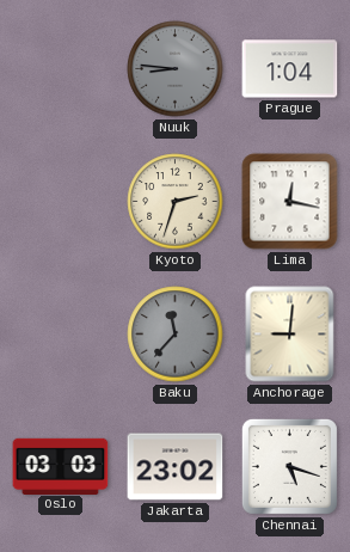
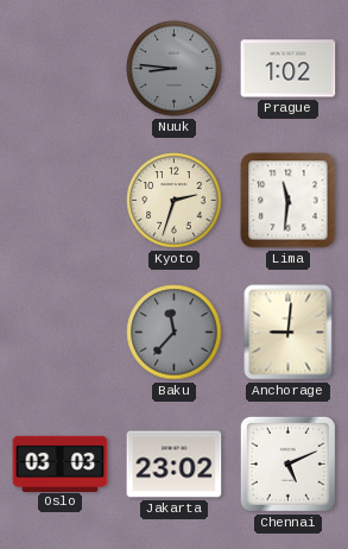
Prague: 1:04 -> 1:02 (289, 69)
Lima: 12:17 -> 11:31 (289, 201)
Chennai: 5:18 -> 5:11 (287, 463)
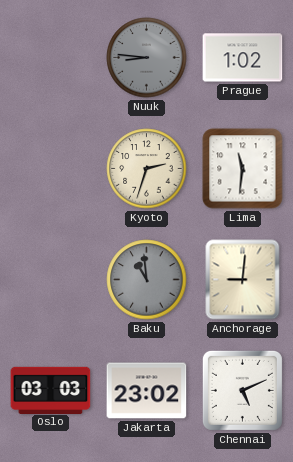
Baku: 11:37 -> 10:59 (147, 280)
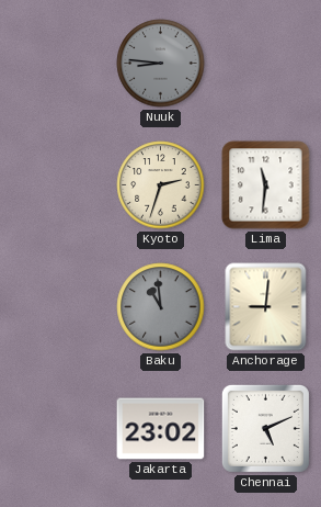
Prague: 1:02 -> none (243, 58)
Oslo: 03:03 -> none (51, 390)
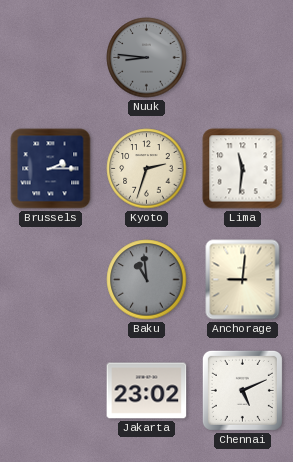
Brussels: none -> 2:15 (51, 169)
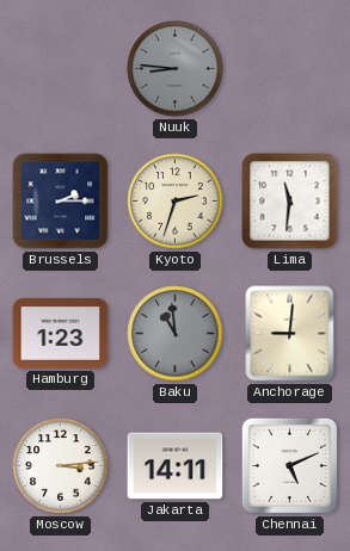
Hamburg: none -> 1:23 (61, 334)
Moscow: none -> 3:14 (61, 466)
Jakarta: 23:02 -> 14:11 (176, 466)
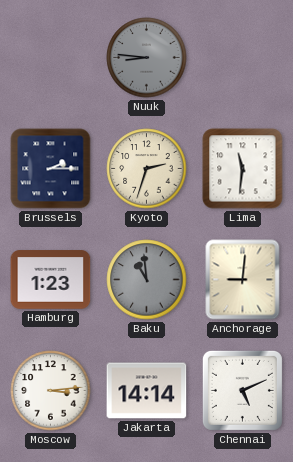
Jakarta: 14:11 -> 14:14 (147, 391)
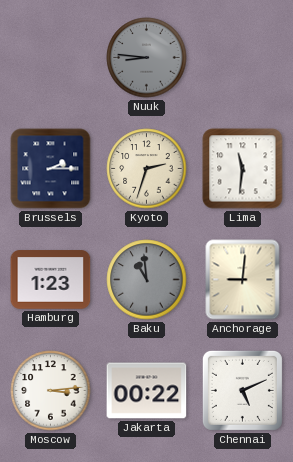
Jakarta: 14:14 -> 00:22 (147, 391)
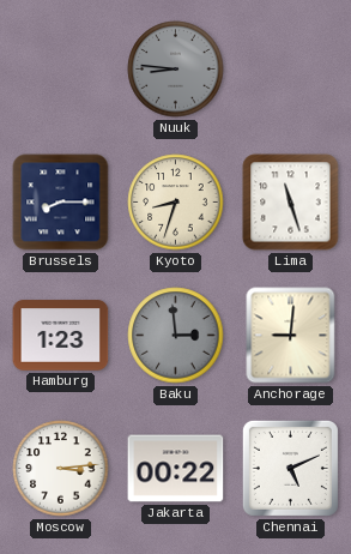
Brussels: 2:15 -> 8:15 (61, 203)
Kyoto: 2:33 -> 8:33 (176, 203)
Lima: 11:31 -> 11:27 (291, 203)
Baku: 10:59 -> 2:59 (176, 336)
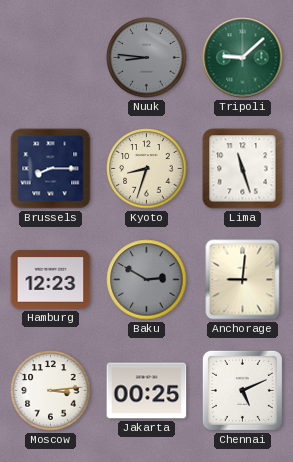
Tripoli: none -> 9:08 (243, 58)
Hamburg: 1:23 -> 12:23 (51, 280)
Baku: 2:59 -> 2:50 (147, 280)
Jakarta: 00:22 -> 00:25 (147, 391)
